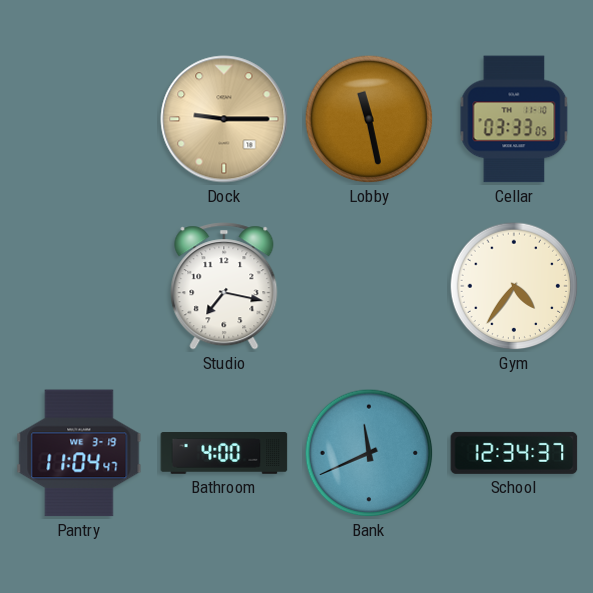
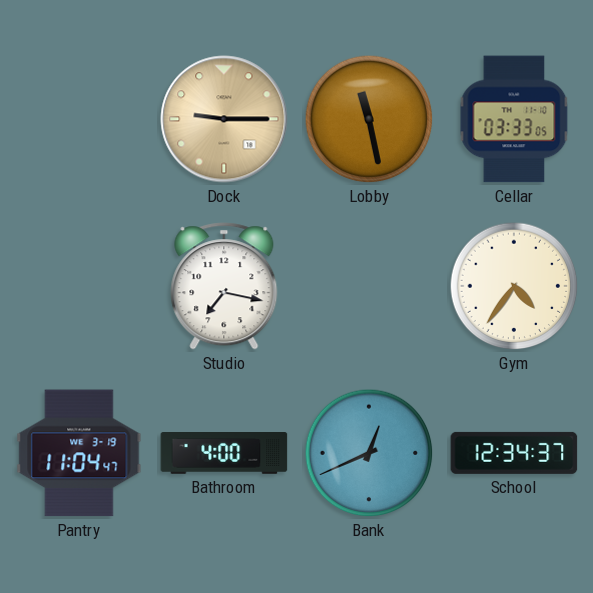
Bank: 11:41 -> 12:41 (369, 453)
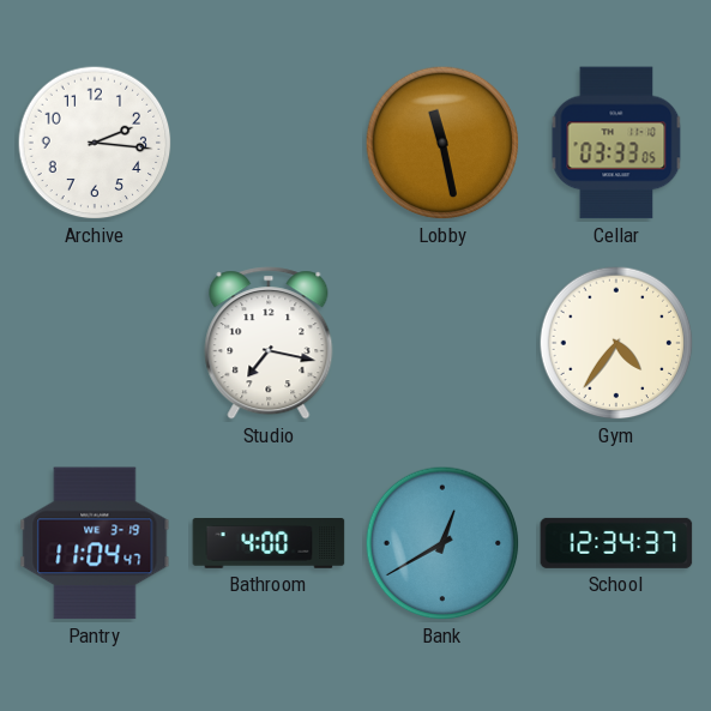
Archive: none -> 2:16 (95, 143)
Dock: 9:15 -> none (224, 119)
Bank: 12:41 -> 12:40 (442, 543)
